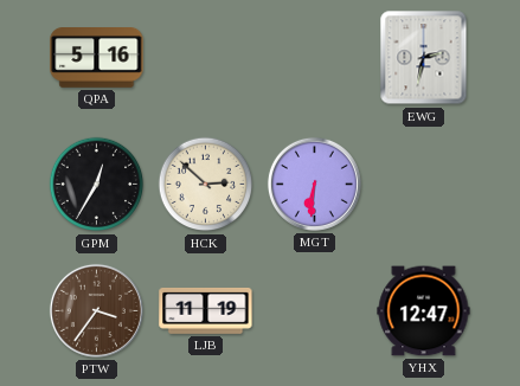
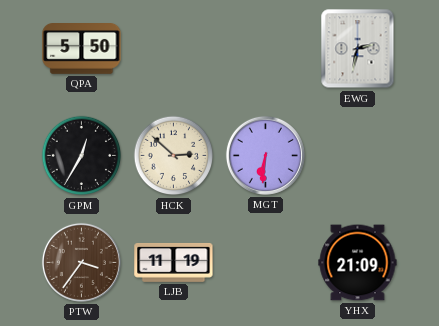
QPA: 5:16 -> 5:50 (82, 49)
YHX: 12:47 -> 21:09 (358, 263)
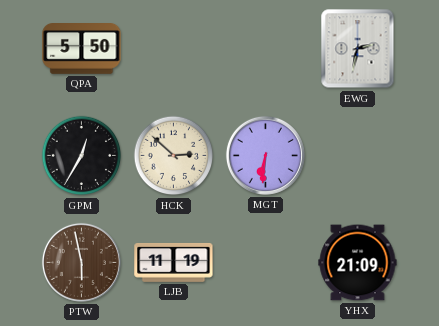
PTW: 3:36 -> 5:58 (81, 262)
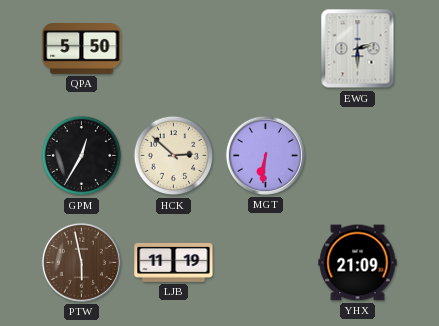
EWG: 2:32 -> 2:30 (358, 49)
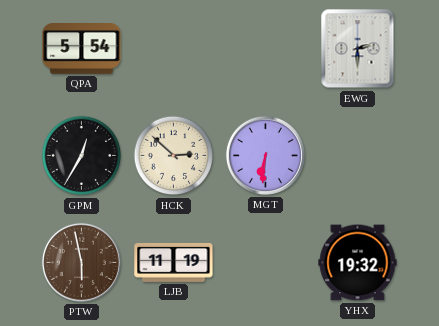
QPA: 5:50 -> 5:54 (82, 49)
YHX: 21:09 -> 19:32 (358, 263)
